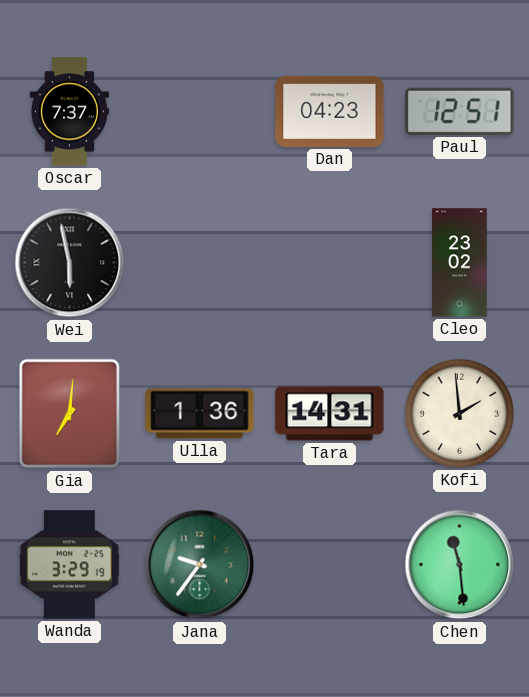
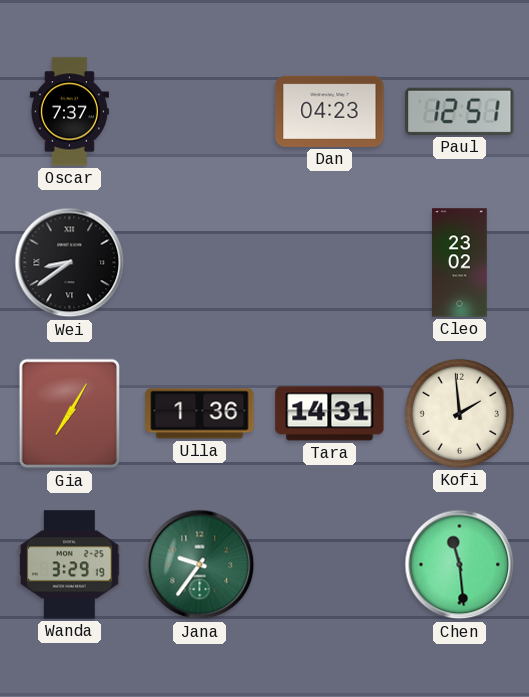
Wei: 5:58 -> 8:39 (70, 263)
Gia: 7:01 -> 7:05 (69, 414)
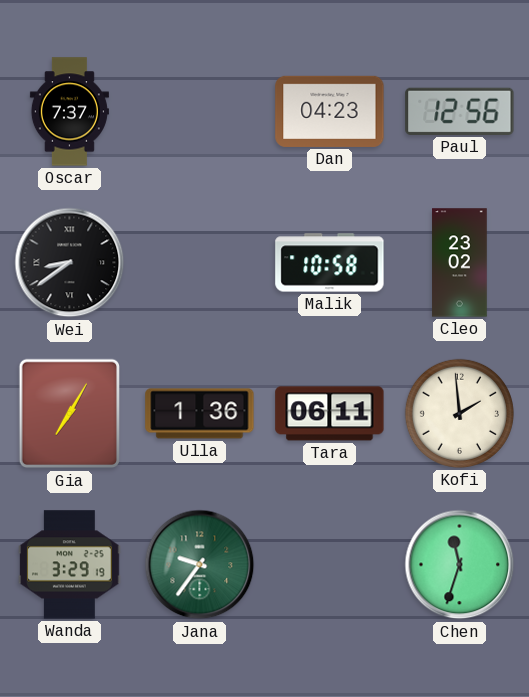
Paul: 12:51 -> 12:56 (460, 111)
Malik: none -> 10:58 (330, 263)
Tara: 14:31 -> 06:11 (330, 414)
Chen: 11:29 -> 11:33 (460, 565)
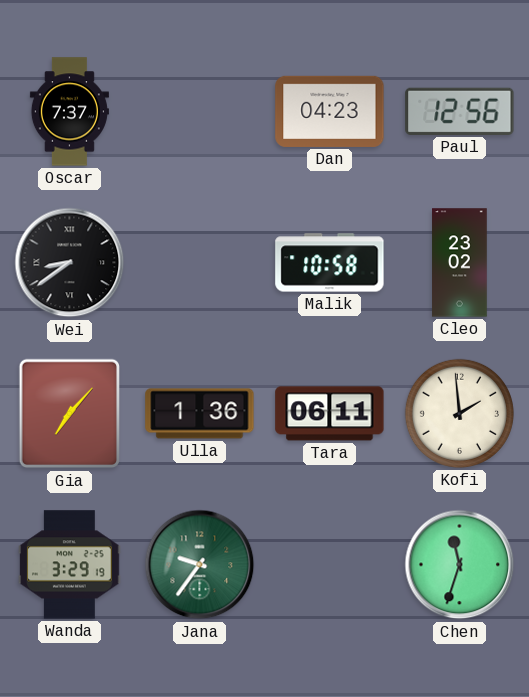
Gia: 7:05 -> 7:07 (69, 414)
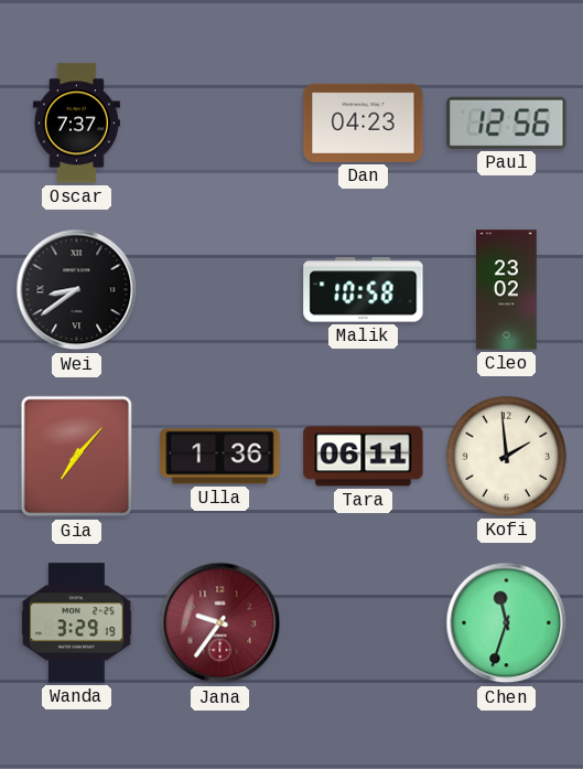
Jana dial: green -> burgundy (220, 623)
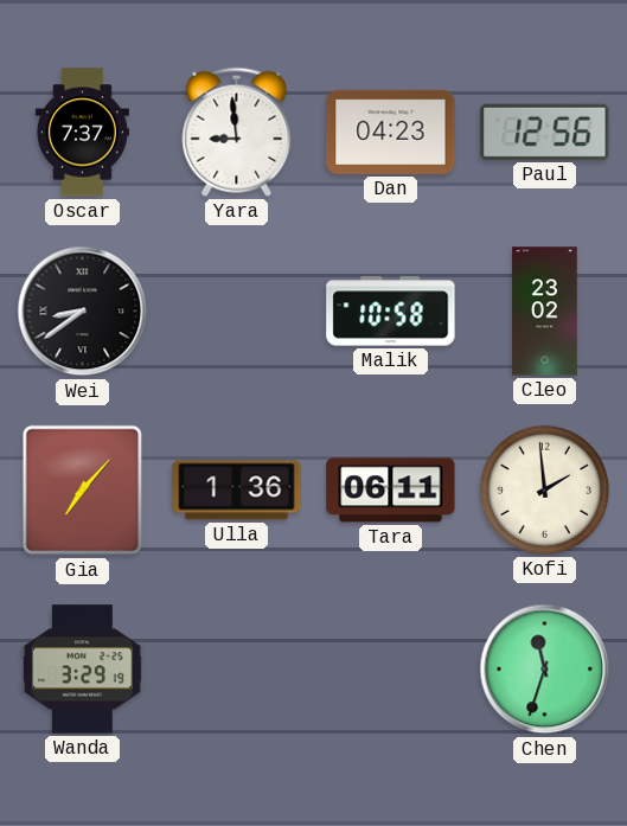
Yara: none -> 8:59 (237, 132)
Jana: 9:36 -> none (220, 623)
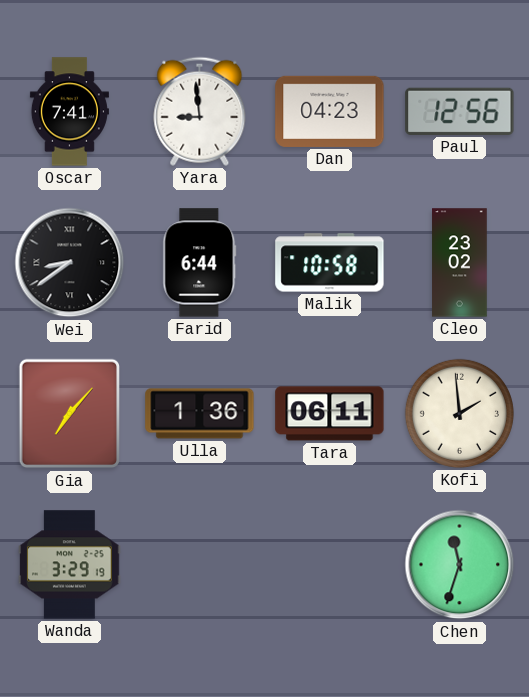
Oscar: 7:37 -> 7:41 (69, 112)
Farid: none -> 6:44 (200, 263)
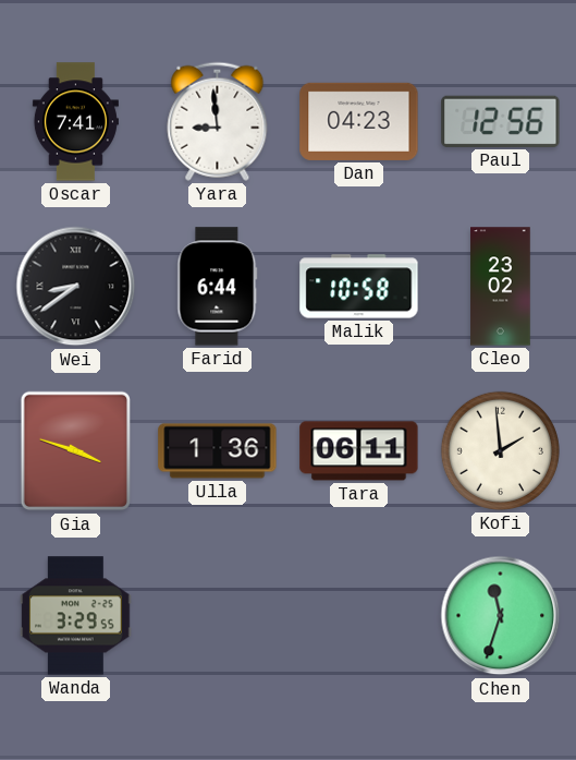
Gia: 7:07 -> 3:48 (75, 451)
Wanda: 3:29:19 -> 3:29:55 (76, 616)
